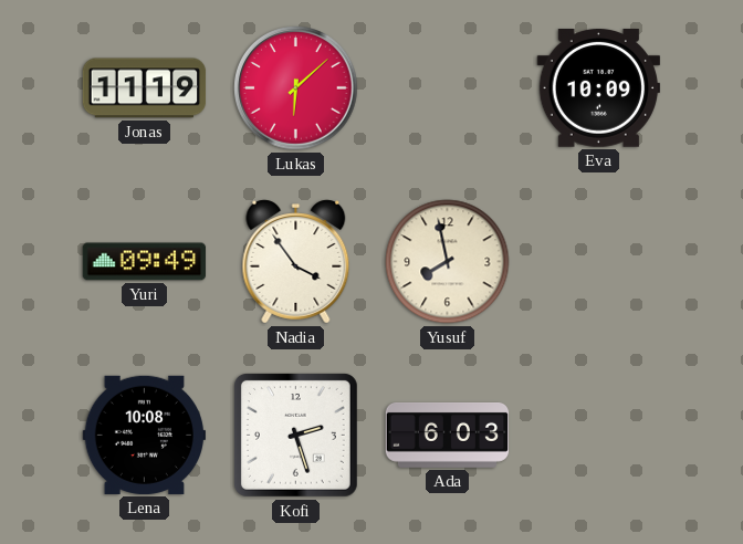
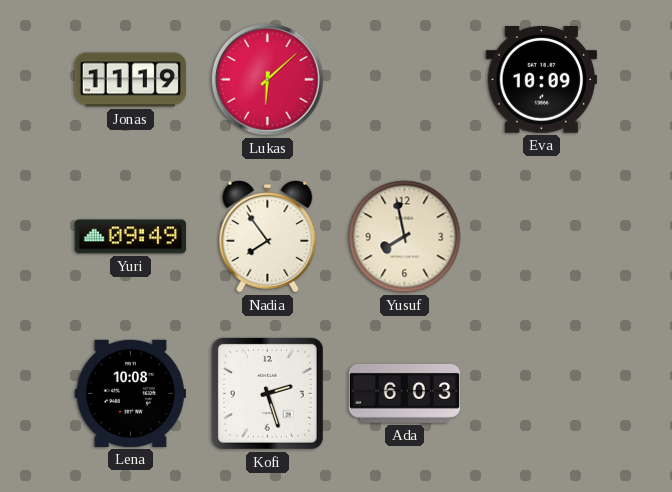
Nadia: 3:54 -> 7:54 (268, 237)
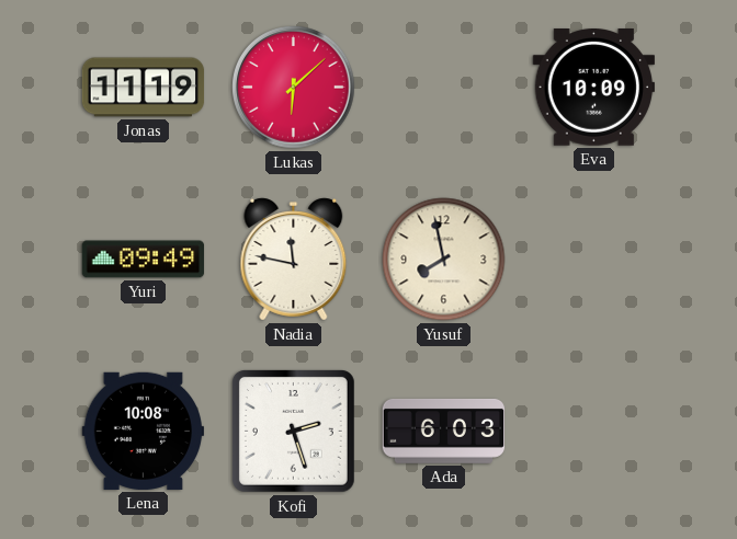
Nadia: 7:54 -> 11:47 (294, 260)
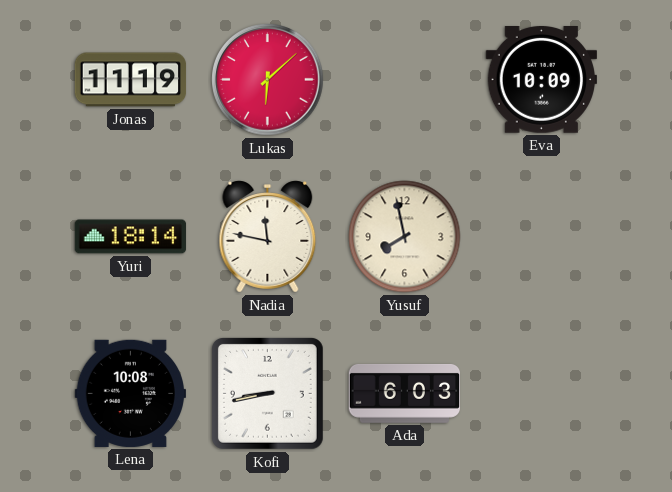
Yuri: 09:49 -> 18:14 (131, 237)
Kofi: 2:27 -> 8:43 (267, 393)
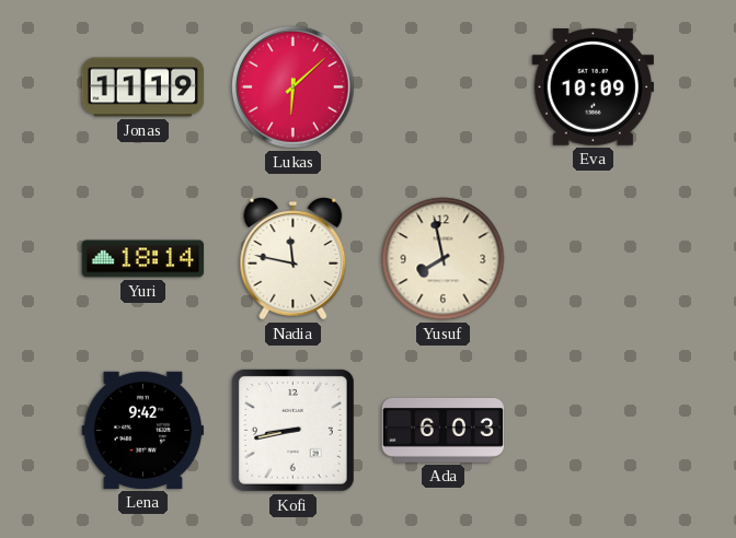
Lena: 10:08 -> 9:42 (142, 430)
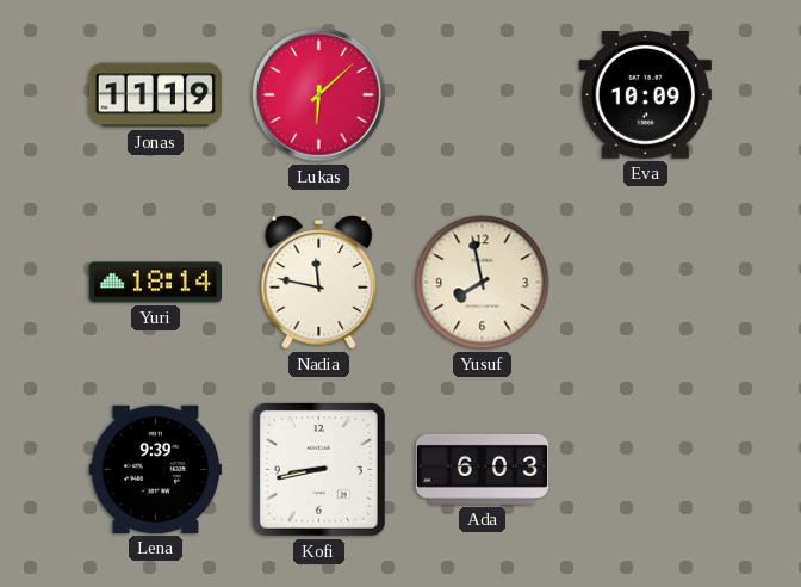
Lena: 9:42 -> 9:39 (155, 469)
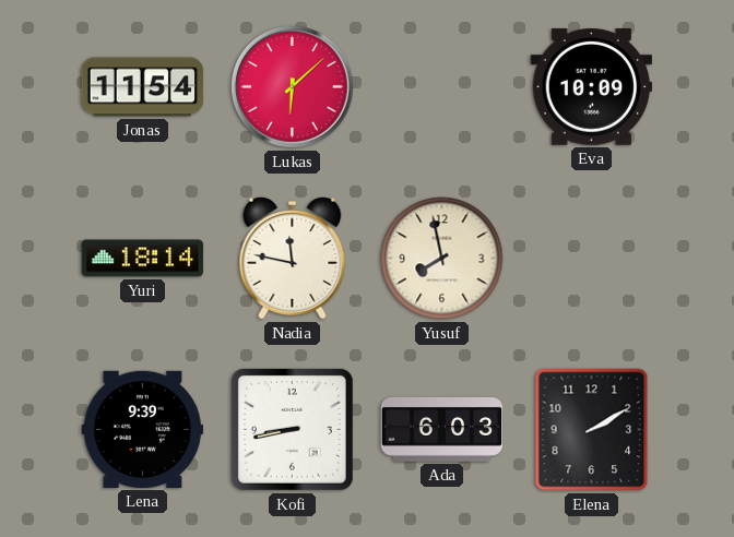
Jonas: 11:19 -> 11:54 (143, 87)
Elena: none -> 2:10 (592, 430)
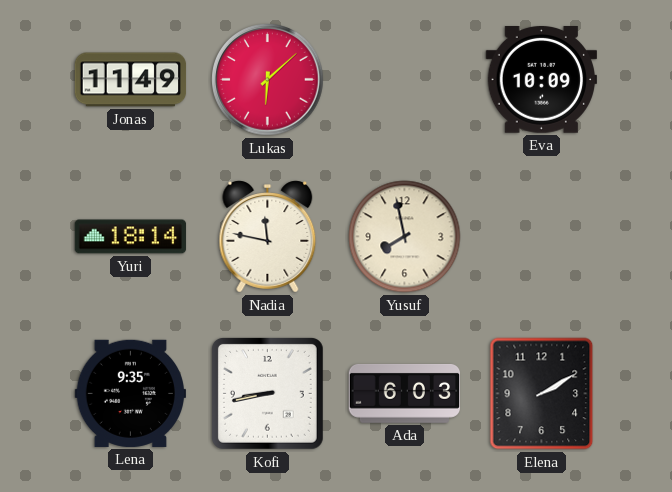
Jonas: 11:54 -> 11:49 (131, 80)
Lena: 9:39 -> 9:35 (130, 393)
